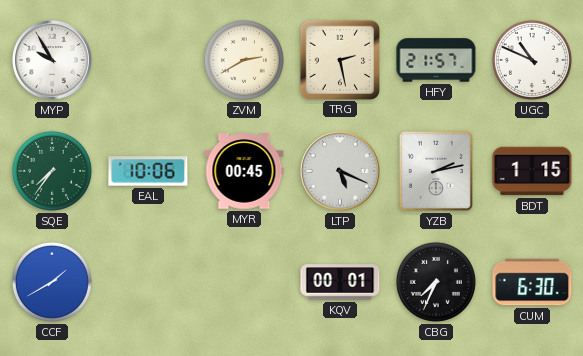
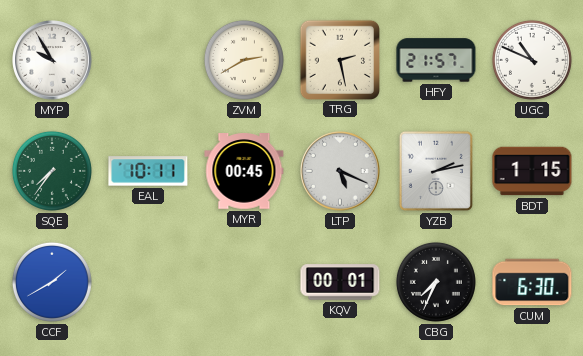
EAL: 10:06 -> 10:11 (148, 171)
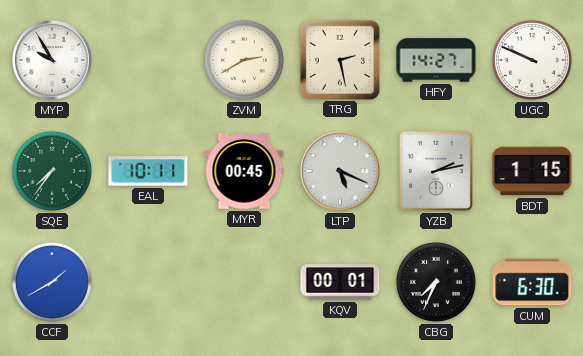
HFY: 21:57 -> 14:27 (436, 60)
UGC: 10:49 -> 9:49 (532, 60)
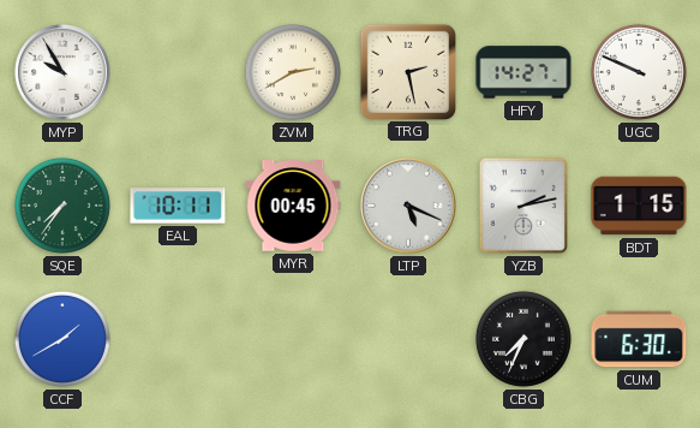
KQV: 00:01 -> none (340, 282)
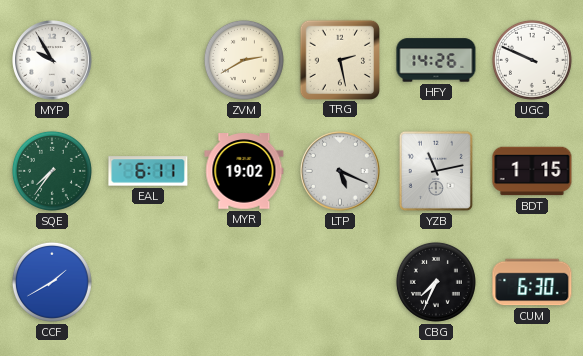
HFY: 14:27 -> 14:26 (436, 60)
EAL: 10:11 -> 6:11 (148, 171)
MYR: 00:45 -> 19:02 (244, 171)
YZB: 2:13 -> 11:13 (436, 171)
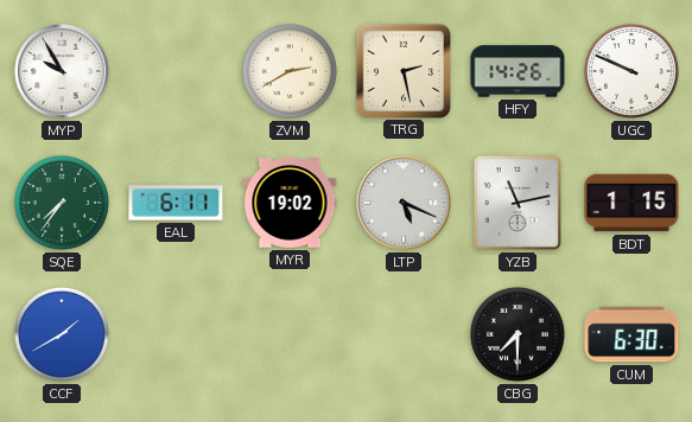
CBG: 7:34 -> 7:30 (518, 334)
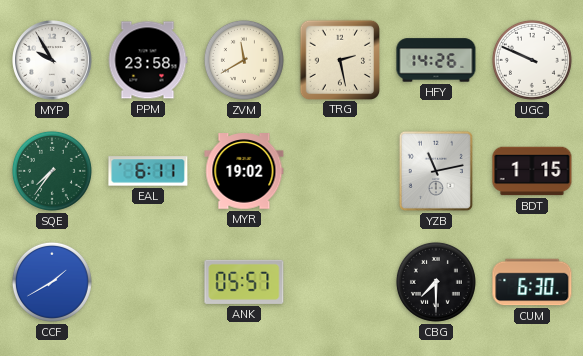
PPM: none -> 23:58 (148, 60)
ZVM: 2:40 -> 11:40 (244, 60)
LTP: 5:19 -> none (404, 203)
ANK: none -> 05:57 (244, 282)
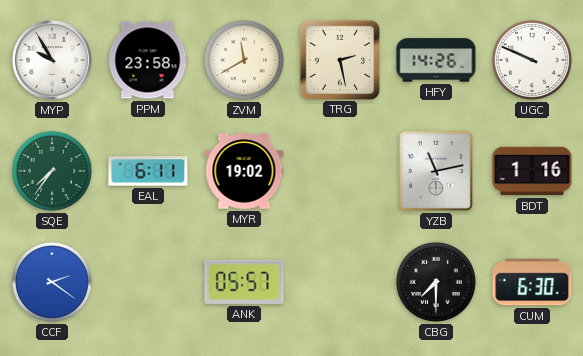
BDT: 1:15 -> 1:16 (532, 171)
CCF: 1:40 -> 2:21 (52, 282)
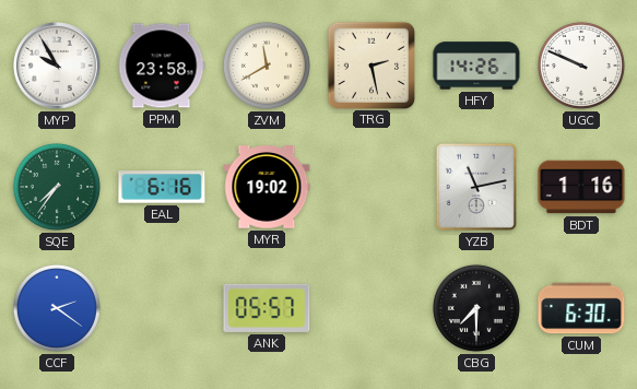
EAL: 6:11 -> 6:16 (162, 187)
